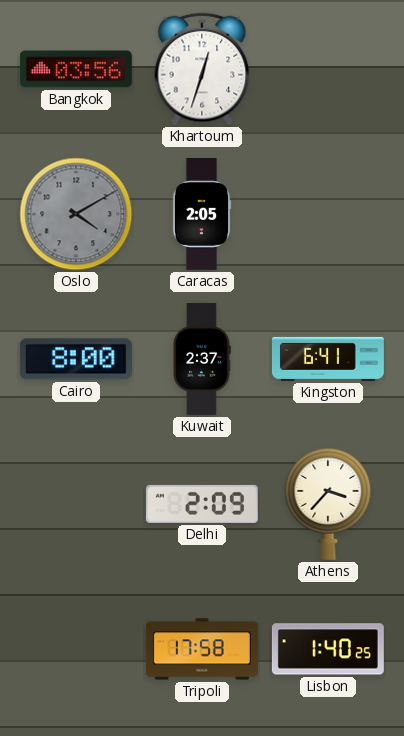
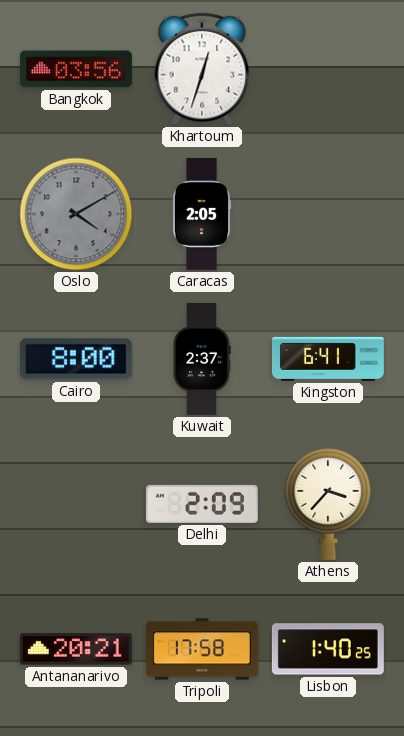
Antananarivo: none -> 20:21 (76, 649)
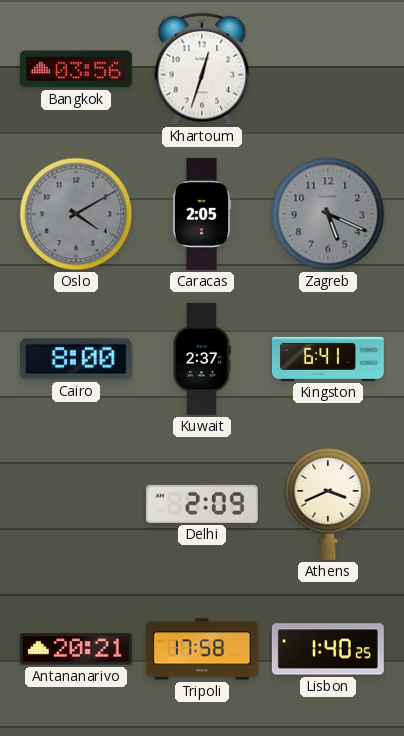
Zagreb: none -> 5:19 (328, 214)
Athens: 3:37 -> 3:41 (328, 503)
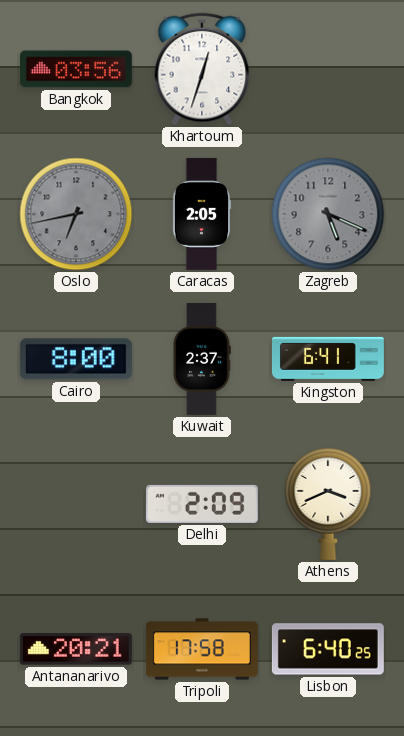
Oslo: 4:10 -> 6:43 (76, 214)
Lisbon: 1:40 -> 6:40 (328, 649)
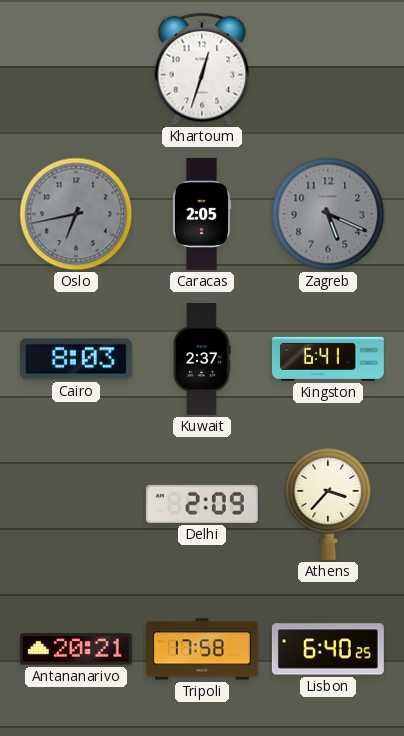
Bangkok: 03:56 -> none (76, 69)
Cairo: 8:00 -> 8:03 (76, 359)
Athens: 3:41 -> 3:37 (328, 503)
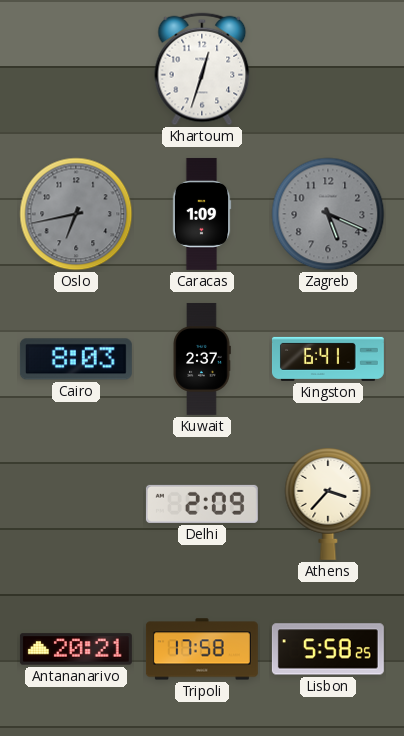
Caracas: 2:05 -> 1:09 (202, 214)
Lisbon: 6:40 -> 5:58 (328, 649)
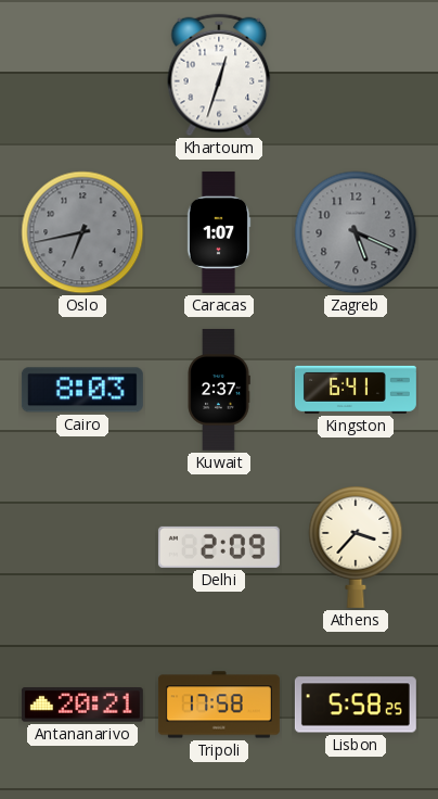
Caracas: 1:09 -> 1:07 (219, 232)
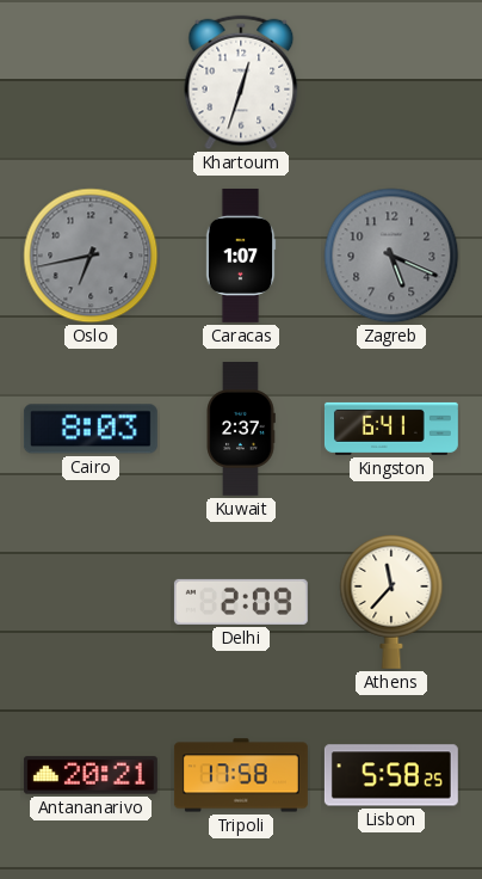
Athens: 3:37 -> 11:37 (391, 601)
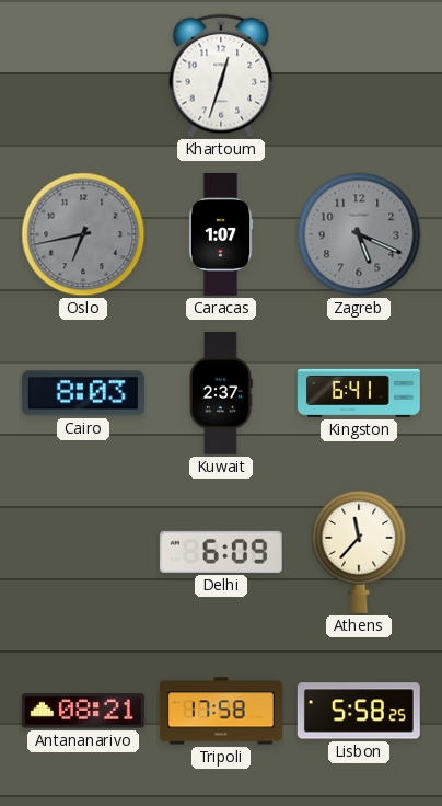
Delhi: 2:09 -> 6:09 (221, 552)
Antananarivo: 20:21 -> 08:21 (83, 711)
